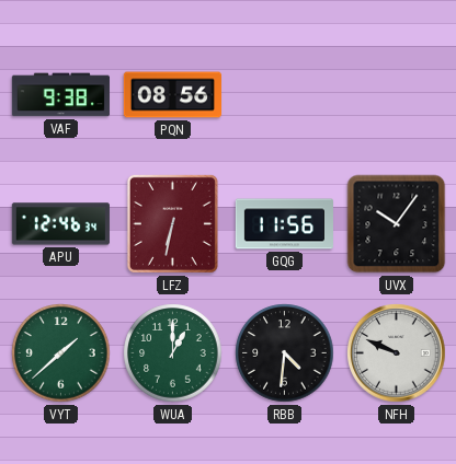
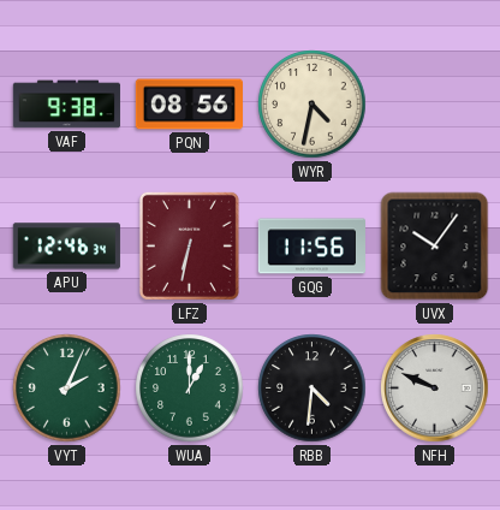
WYR: none -> 4:32 (312, 105)
VYT: 1:38 -> 2:04 (67, 389)
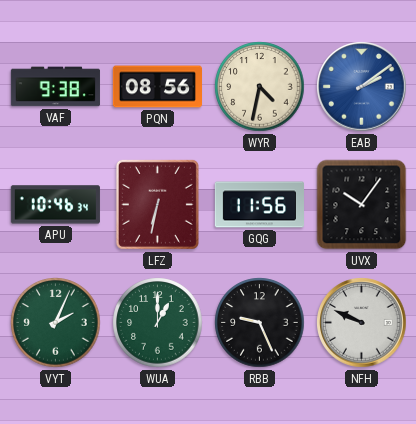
EAB: none -> 2:09 (362, 87)
APU: 12:46 -> 10:46 (55, 205)
RBB: 4:31 -> 9:26 (260, 323)
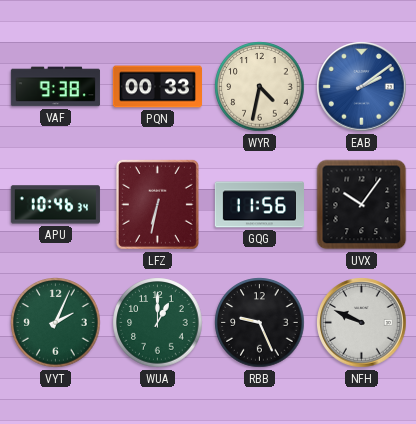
PQN: 08:56 -> 00:33 (157, 87)
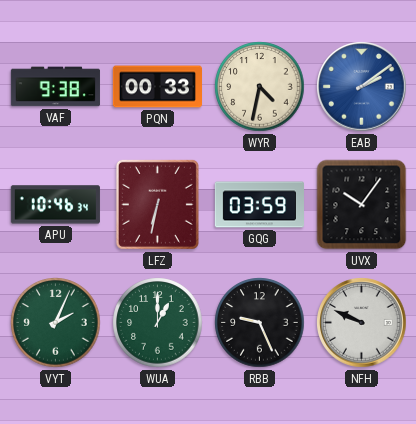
GQG: 11:56 -> 03:59 (259, 205)
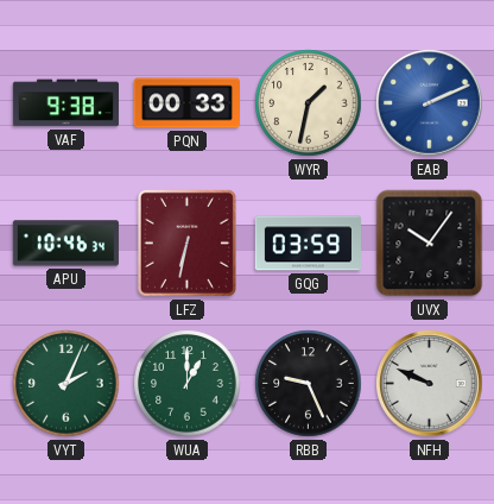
WYR: 4:32 -> 1:32 (309, 103)
EAB: 2:09 -> 2:11 (430, 103)
